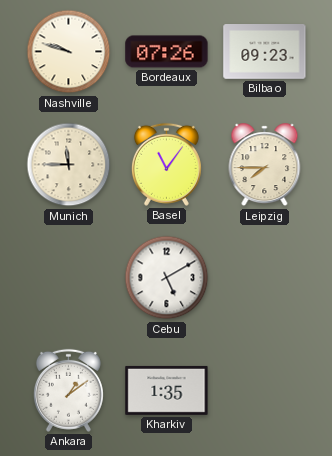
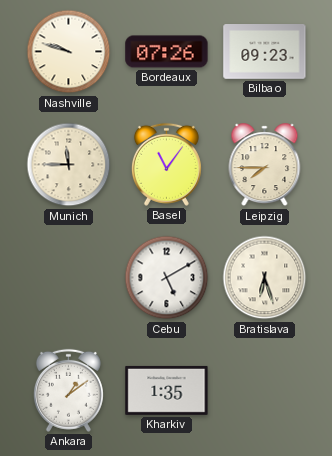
Bratislava: none -> 6:27 (265, 278)
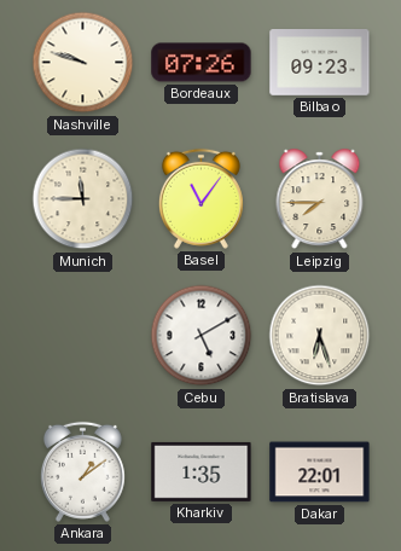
Dakar: none -> 22:01 (320, 472)
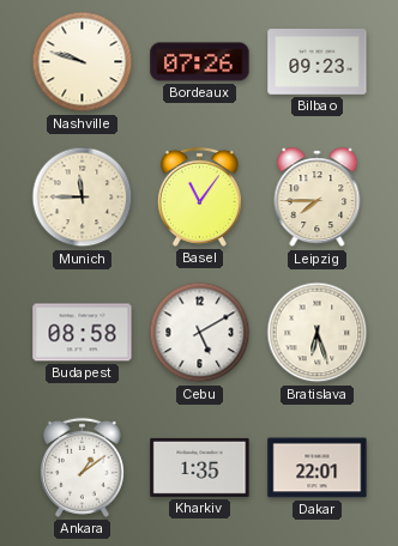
Budapest: none -> 08:58 (83, 333)
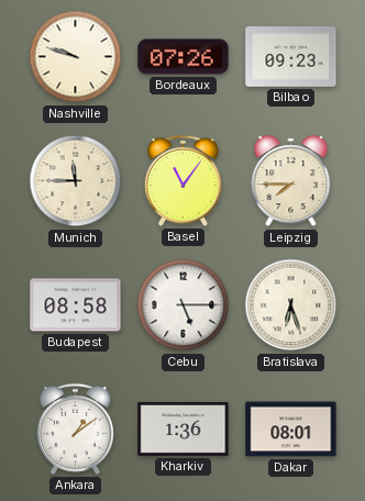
Cebu: 5:10 -> 5:15 (184, 305)
Kharkiv: 1:35 -> 1:36 (184, 428)
Dakar: 22:01 -> 08:01 (291, 430)
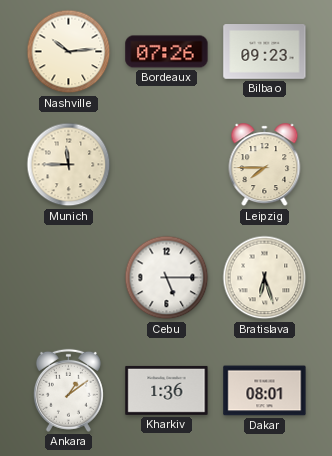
Nashville: 9:48 -> 10:14 (69, 52)
Basel: 11:06 -> none (182, 180)
Budapest: 08:58 -> none (76, 305)
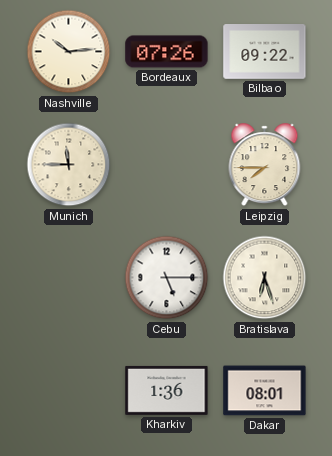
Bilbao: 09:23 -> 09:22 (265, 52)
Ankara: 1:09 -> none (68, 390)
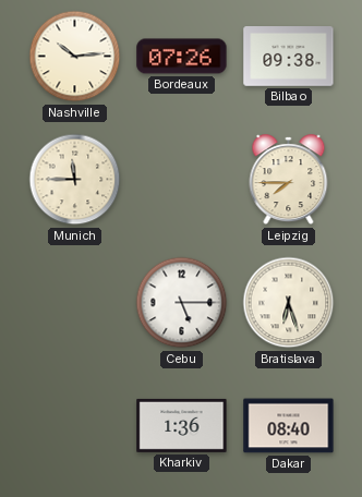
Bilbao: 09:22 -> 09:38 (289, 57)
Dakar: 08:01 -> 08:40 (289, 426)
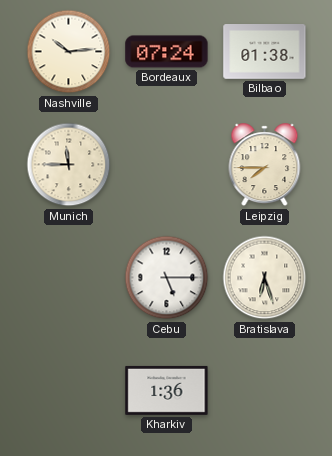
Bordeaux: 07:26 -> 07:24 (167, 52)
Bilbao: 09:38 -> 01:38 (265, 52)
Dakar: 08:40 -> none (289, 426)
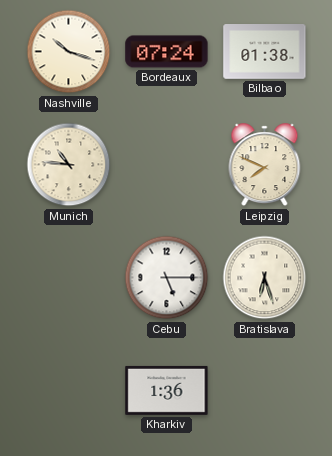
Nashville: 10:14 -> 10:18 (69, 52)
Munich: 11:45 -> 10:46 (69, 165)
Leipzig: 7:45 -> 7:49 (265, 165)
